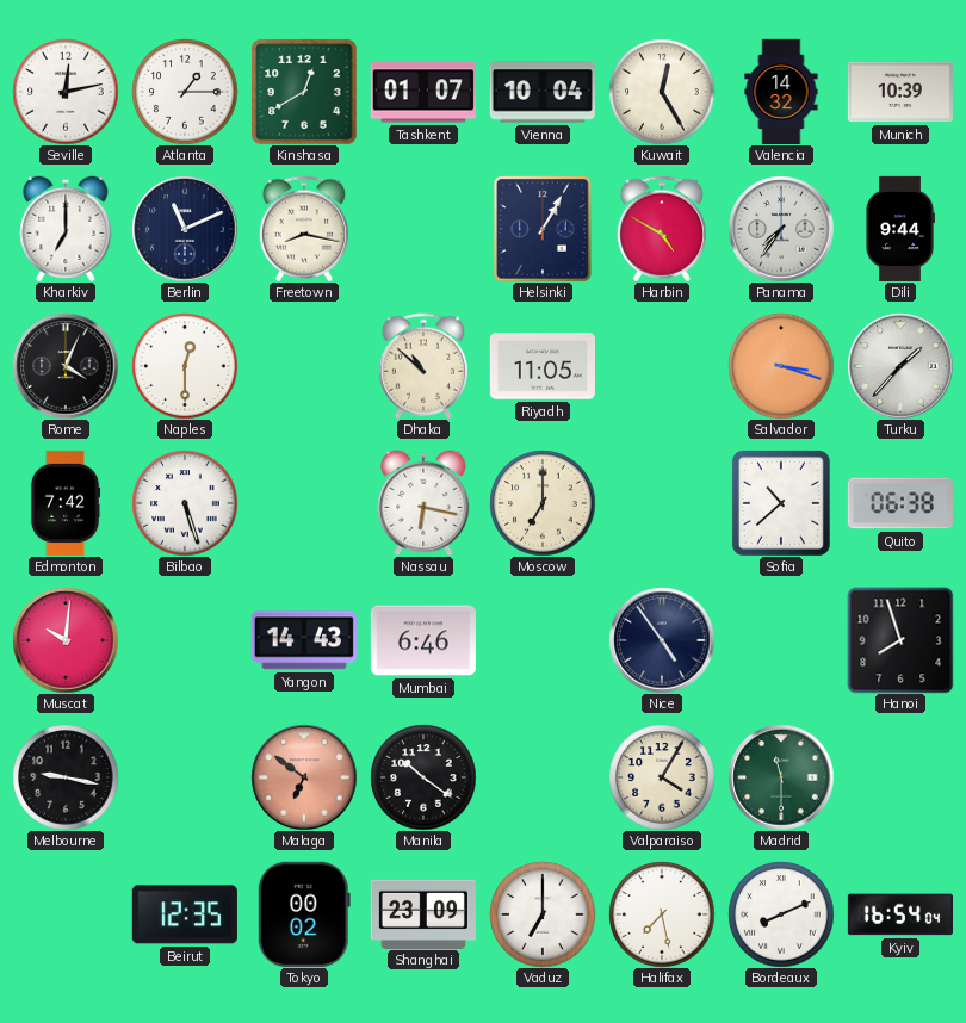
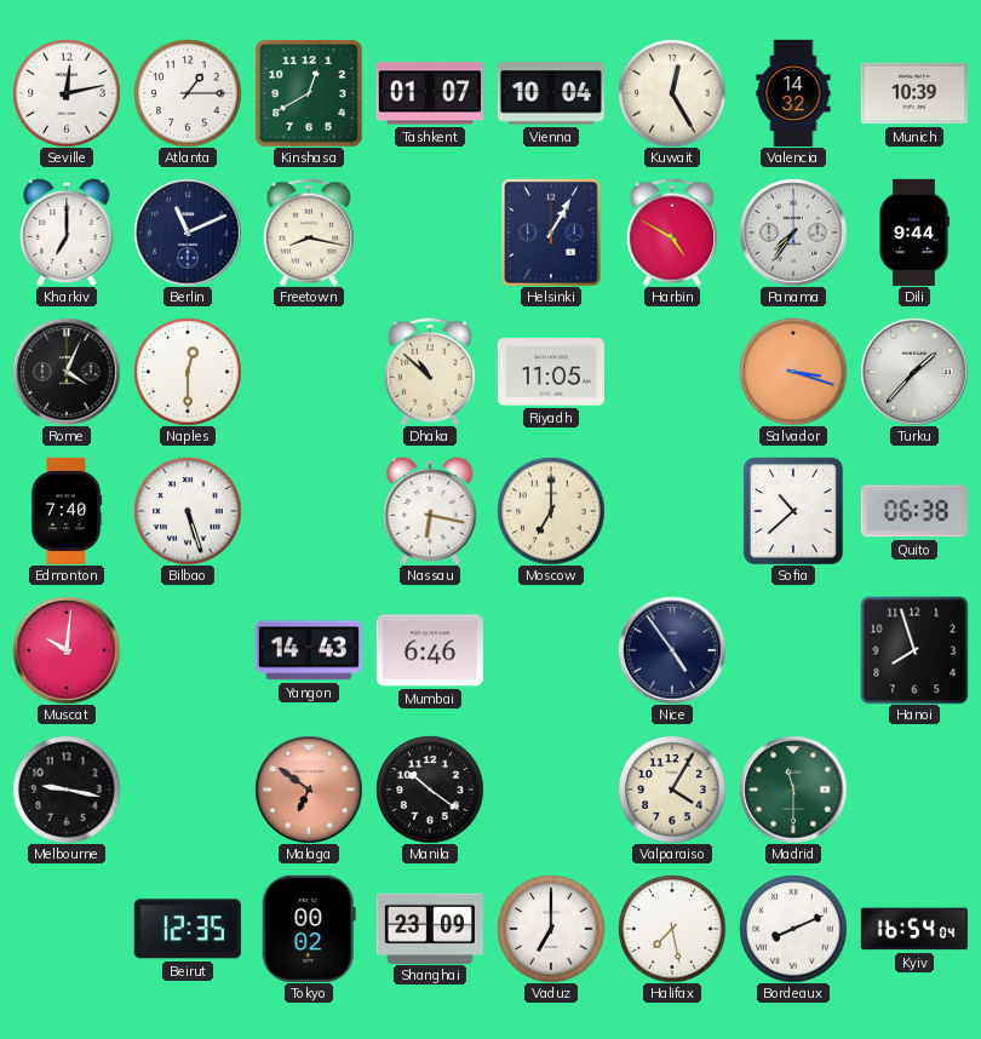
Edmonton: 7:42 -> 7:40 (67, 511)
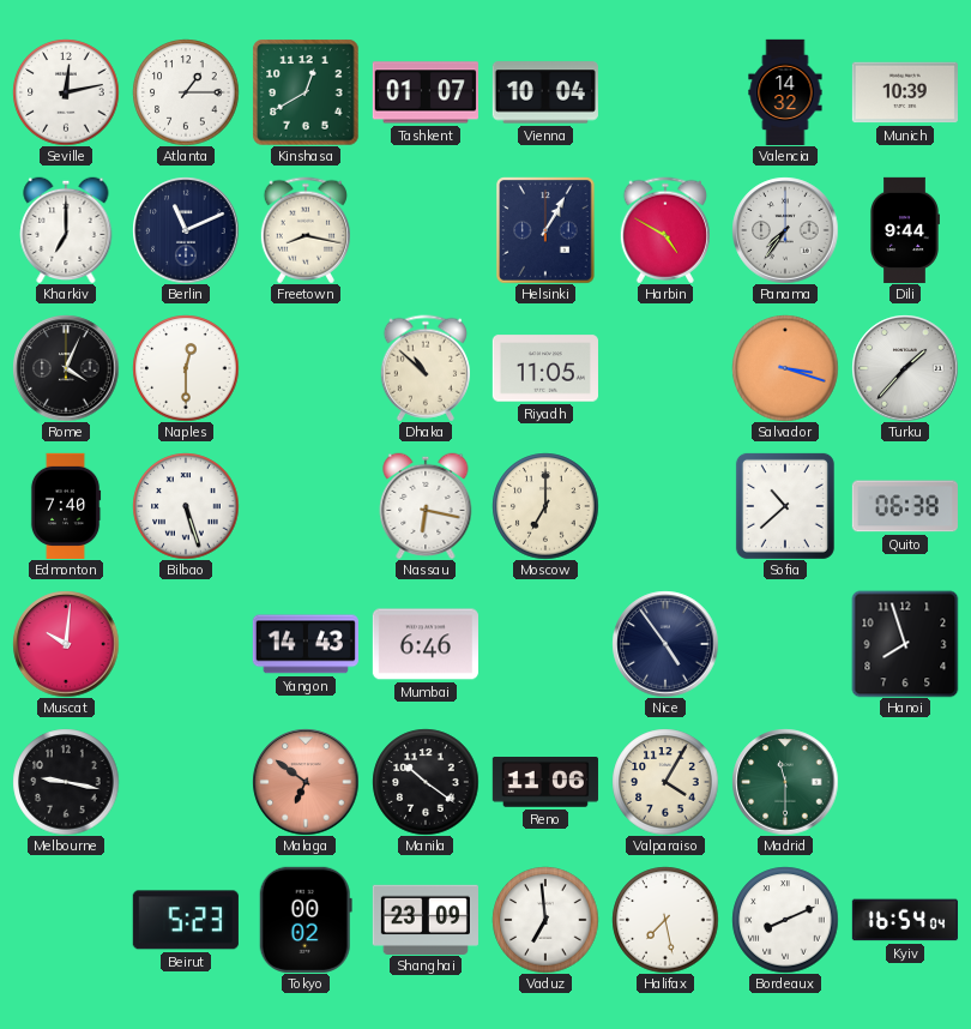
Kuwait: 12:25 -> none (672, 93)
Reno: none -> 11:06 (545, 783)
Beirut: 12:35 -> 5:23 (186, 920)
Vaduz: 7:00 -> 6:59 (545, 920)
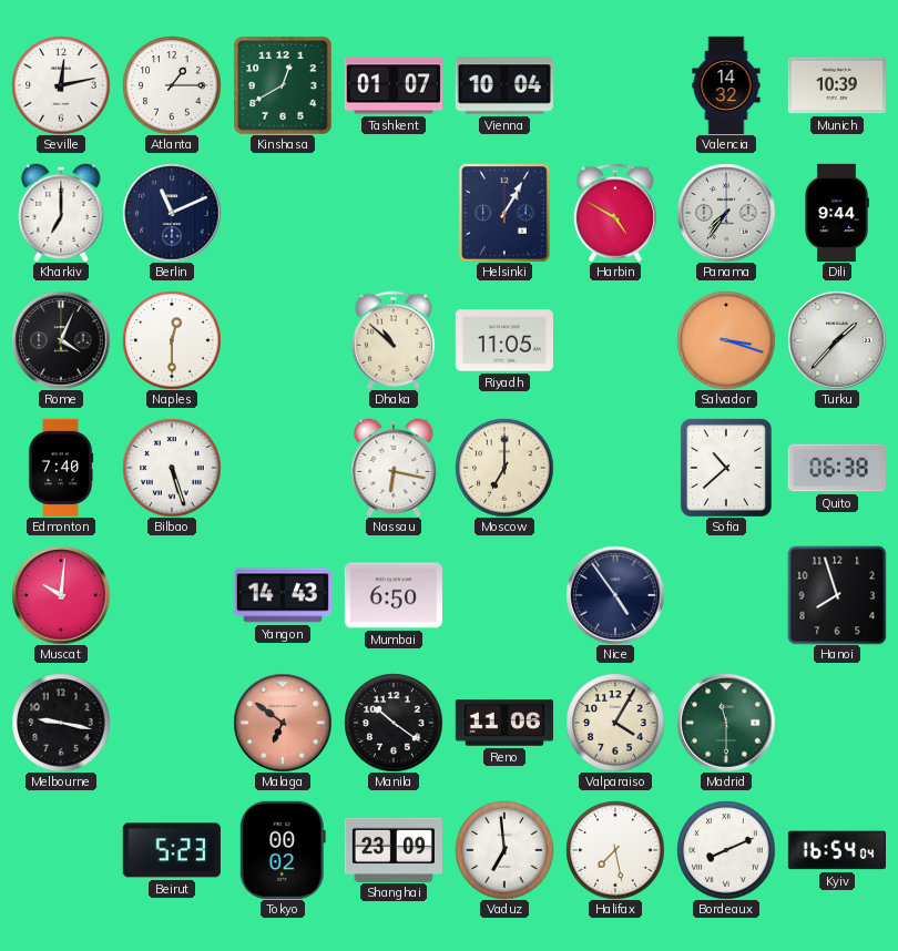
Freetown: 8:17 -> none (306, 230)
Mumbai: 6:46 -> 6:50 (394, 595)
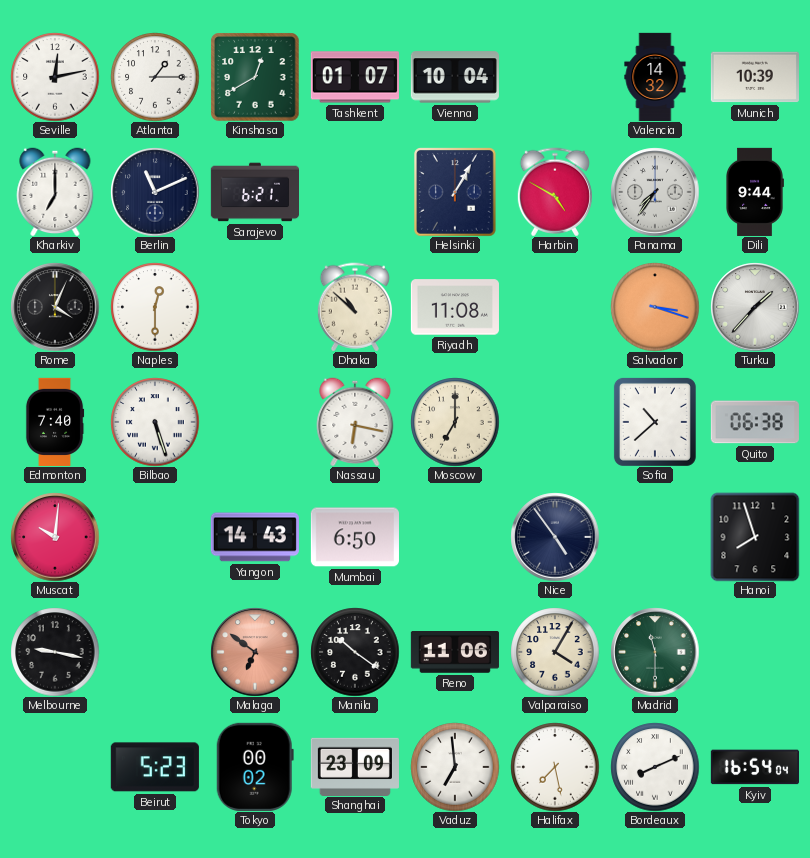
Sarajevo: none -> 6:21 (254, 192)
Riyadh: 11:05 -> 11:08 (455, 307)
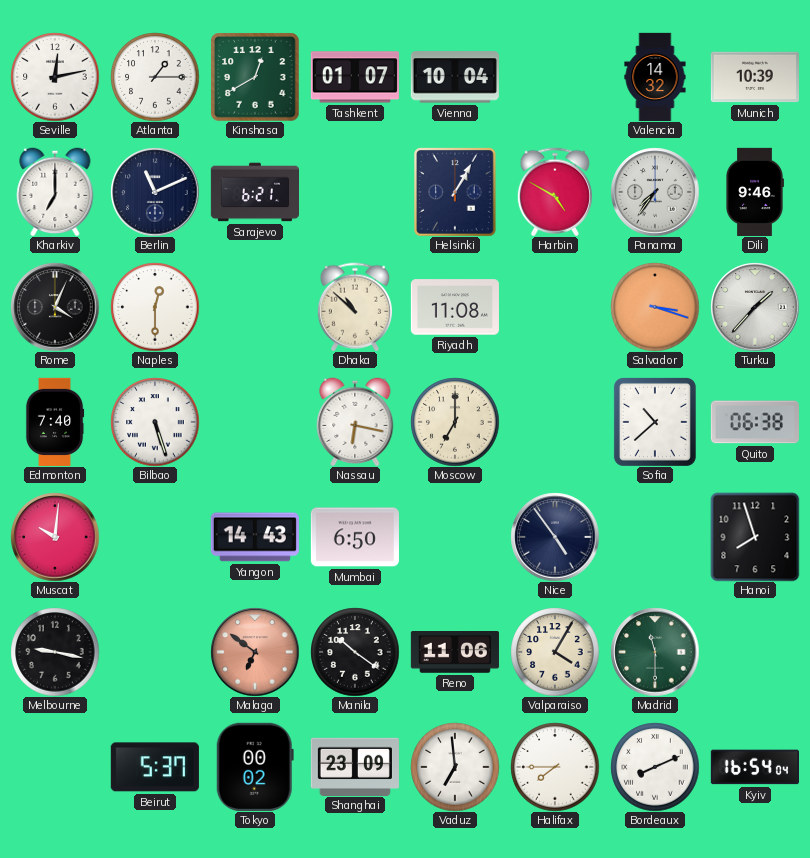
Dili: 9:44 -> 9:46 (755, 192)
Beirut: 5:23 -> 5:37 (155, 767)
Halifax: 7:28 -> 7:45 (555, 767)
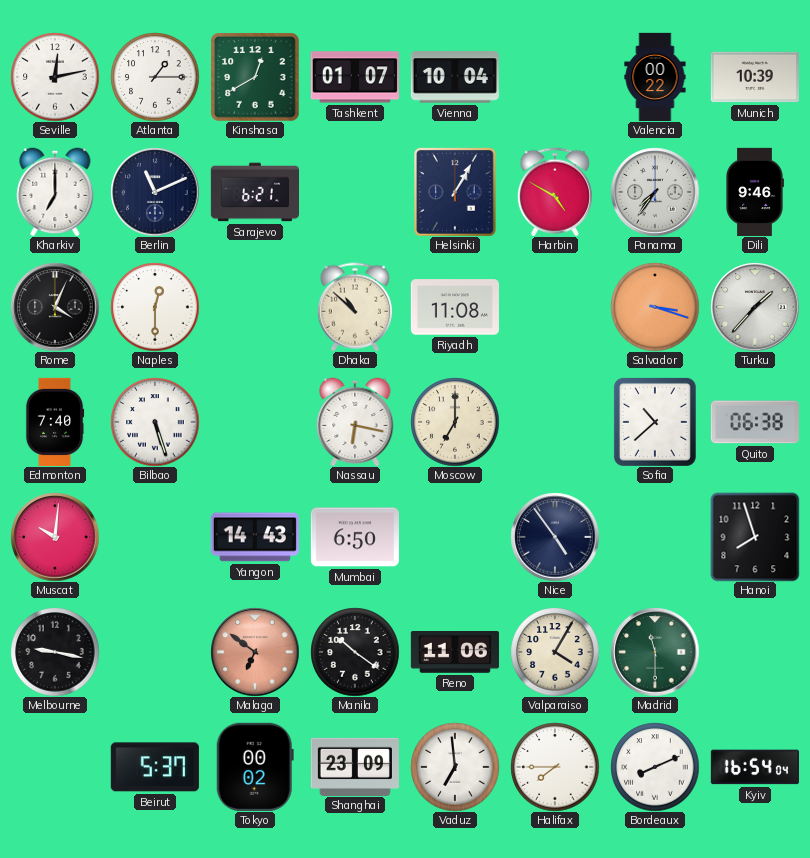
Valencia: 14:32 -> 00:22 (655, 76)
